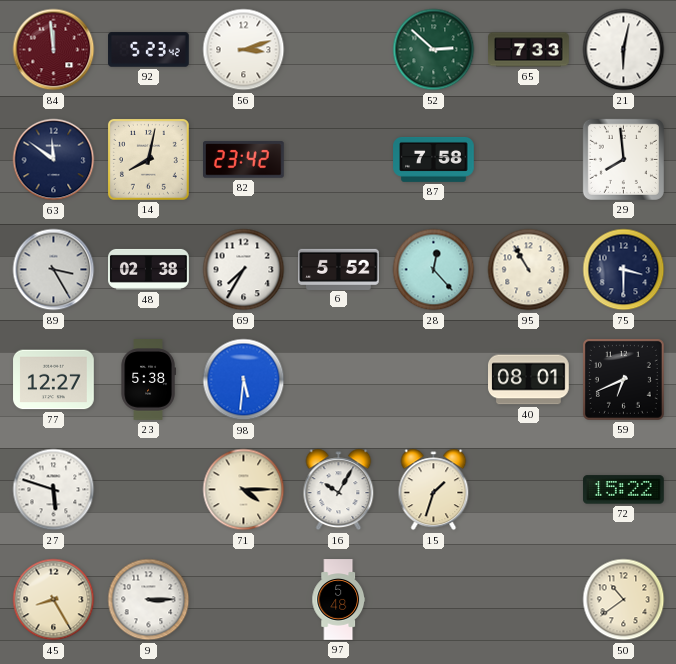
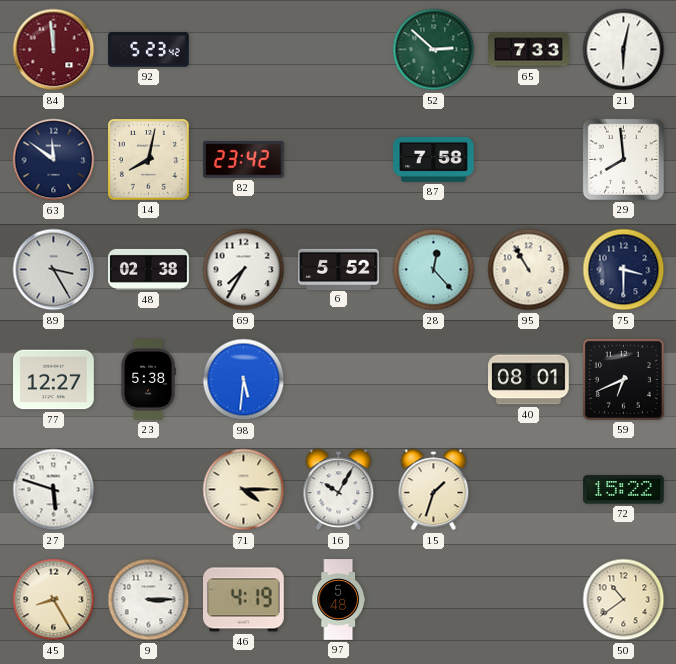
56: 3:12 -> none (244, 50)
46: none -> 4:19 (244, 600)
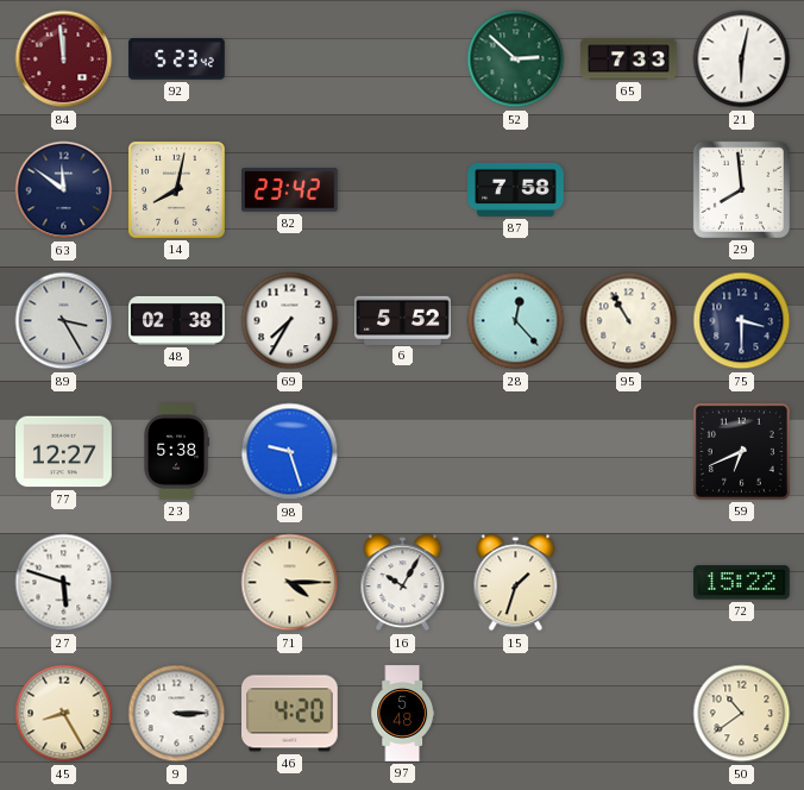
98: 5:31 -> 9:27 (290, 452)
40: 08:01 -> none (529, 380)
46: 4:19 -> 4:20 (290, 714)
